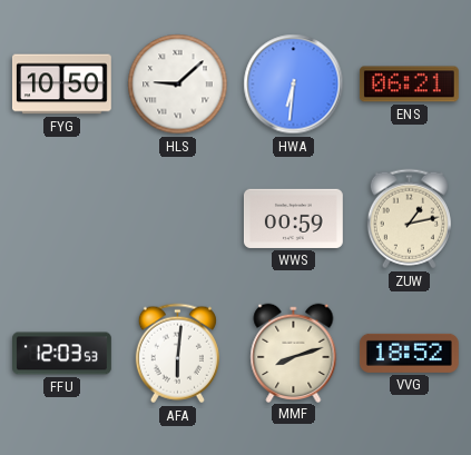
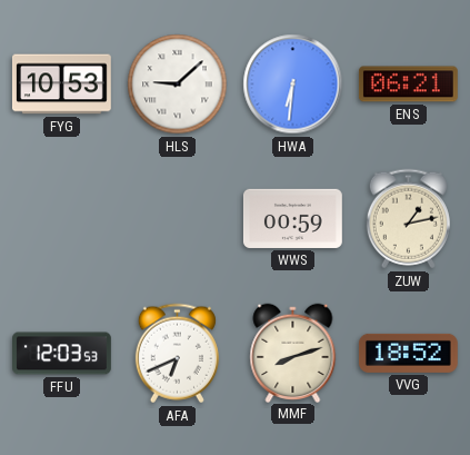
FYG: 10:50 -> 10:53 (62, 85)
AFA: 6:01 -> 6:41 (177, 354)
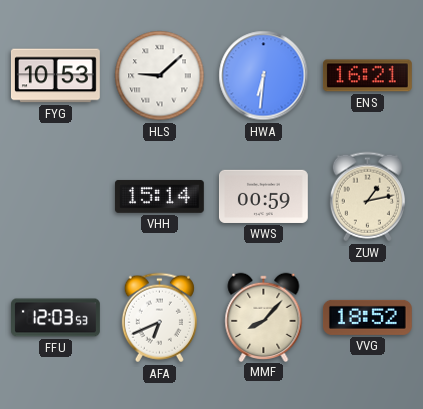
ENS: 06:21 -> 16:21 (367, 76)
VHH: none -> 15:14 (159, 196)
MMF: 8:12 -> 8:07 (264, 317)
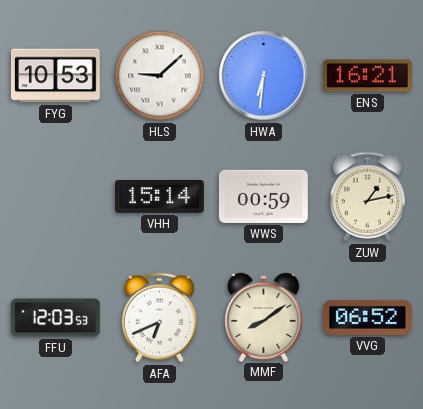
MMF: 8:07 -> 8:09 (264, 317)
VVG: 18:52 -> 06:52 (367, 317)
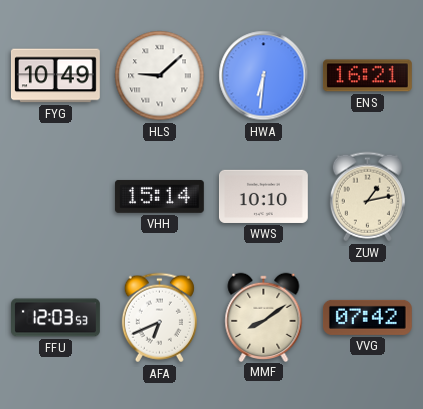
FYG: 10:53 -> 10:49 (56, 76)
WWS: 00:59 -> 10:10 (264, 196)
VVG: 06:52 -> 07:42 (367, 317)
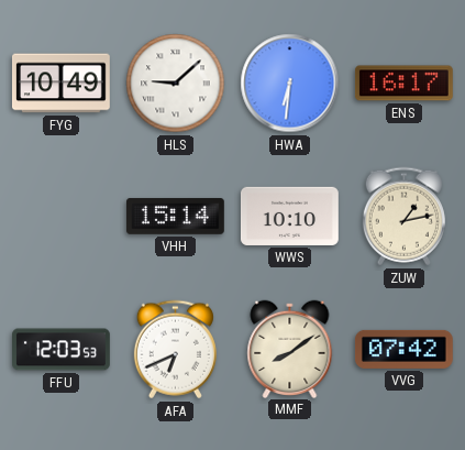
ENS: 16:21 -> 16:17 (403, 84)
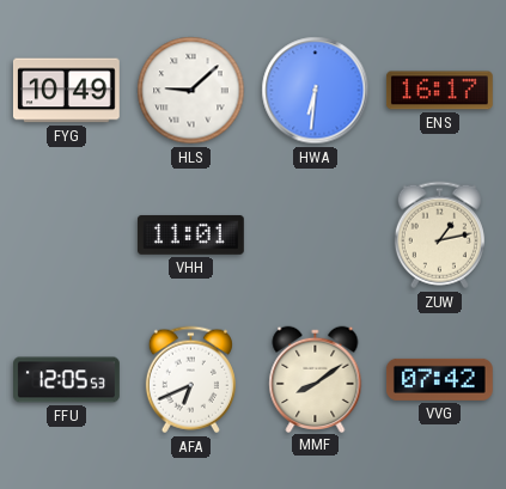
VHH: 15:14 -> 11:01 (190, 234)
WWS: 10:10 -> none (290, 216)
FFU: 12:03 -> 12:05 (67, 380)
